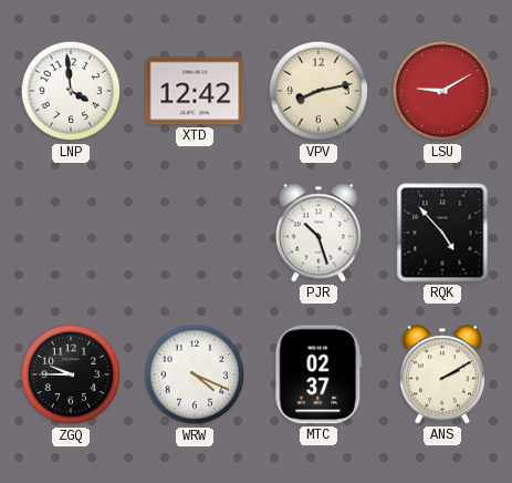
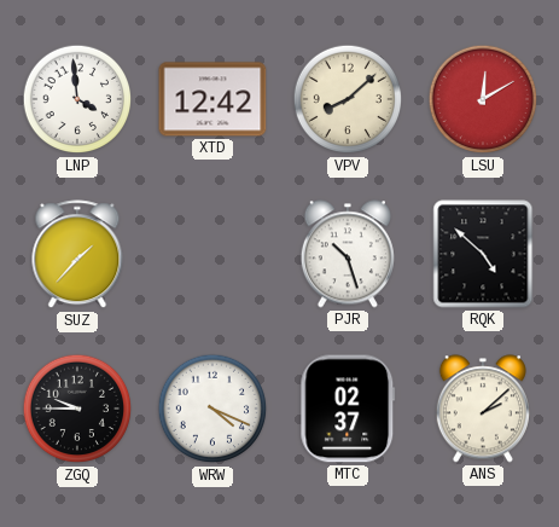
VPV: 8:13 -> 8:08 (348, 99)
LSU: 9:10 -> 12:10 (483, 99)
SUZ: none -> 1:37 (77, 255)
RQK: 4:53 -> 4:52 (483, 254)
ANS: 2:10 -> 2:08 (483, 409)
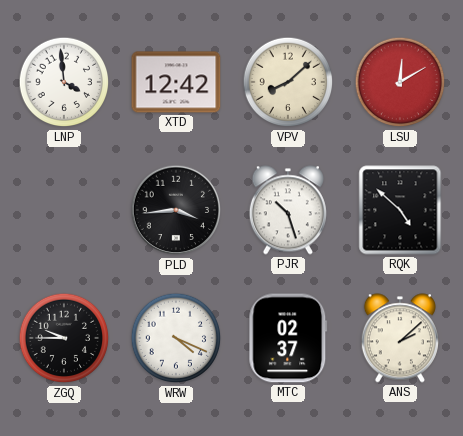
SUZ: 1:37 -> none (77, 255)
PLD: none -> 3:44 (176, 210)
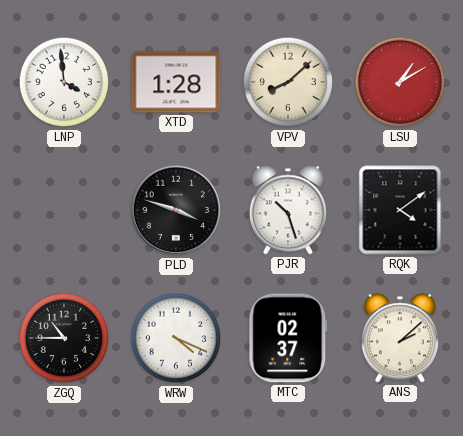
XTD: 12:42 -> 1:28 (176, 82)
LSU: 12:10 -> 1:10 (400, 82)
PLD: 3:44 -> 3:48 (176, 210)
RQK: 4:52 -> 4:09 (400, 210)
ZGQ: 9:45 -> 10:45 (64, 338)
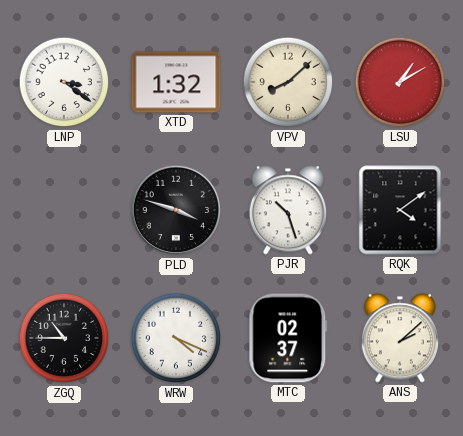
LNP: 3:59 -> 3:21 (64, 82)
XTD: 1:28 -> 1:32 (176, 82)
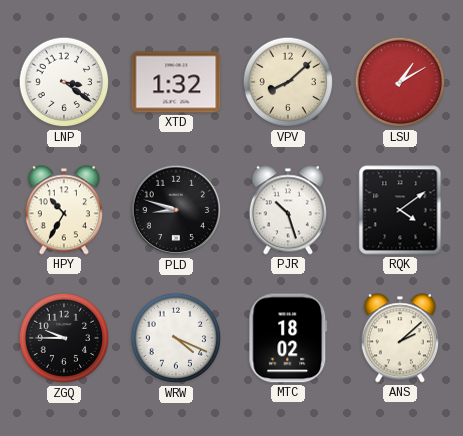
HPY: none -> 10:35 (64, 210)
PLD: 3:48 -> 8:48 (176, 210)
ZGQ: 10:45 -> 9:45 (64, 338)
MTC: 02:37 -> 18:02 (288, 338)
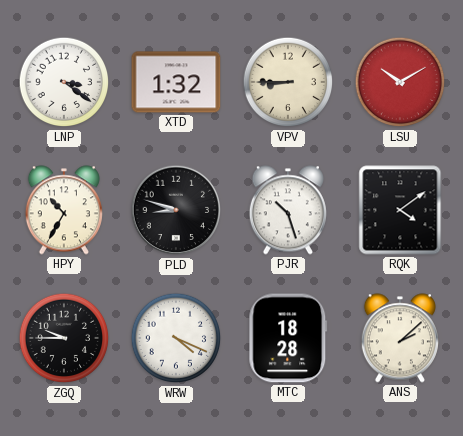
VPV: 8:08 -> 8:45 (288, 82)
LSU: 1:10 -> 10:10 (400, 82)
MTC: 18:02 -> 18:28 (288, 338)
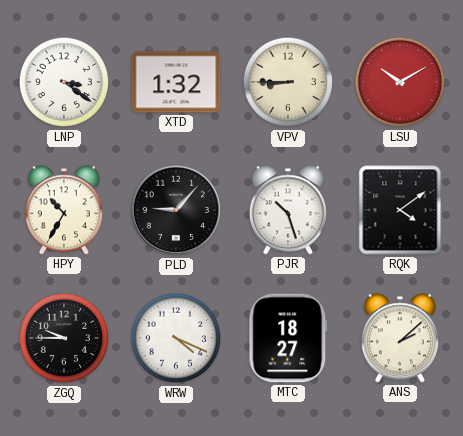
PLD: 8:48 -> 9:07 (176, 210)
MTC: 18:28 -> 18:27 (288, 338)
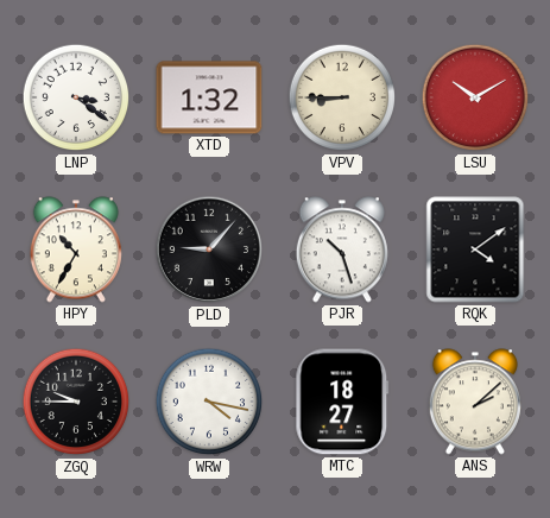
WRW: 4:19 -> 4:17 (209, 402)
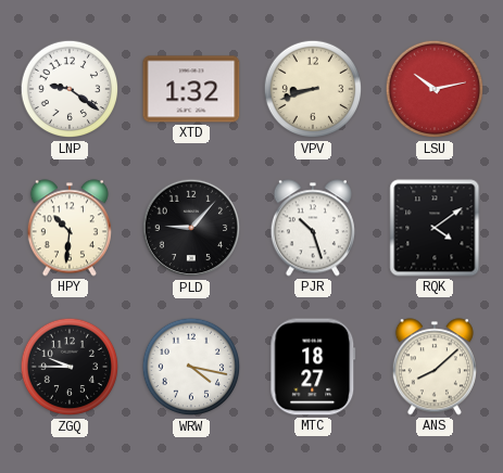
LNP: 3:21 -> 9:21 (70, 89)
VPV: 8:45 -> 8:42 (313, 89)
LSU: 10:10 -> 10:13 (435, 89)
HPY: 10:35 -> 10:31 (70, 228)
ANS: 2:08 -> 8:08 (435, 367)
